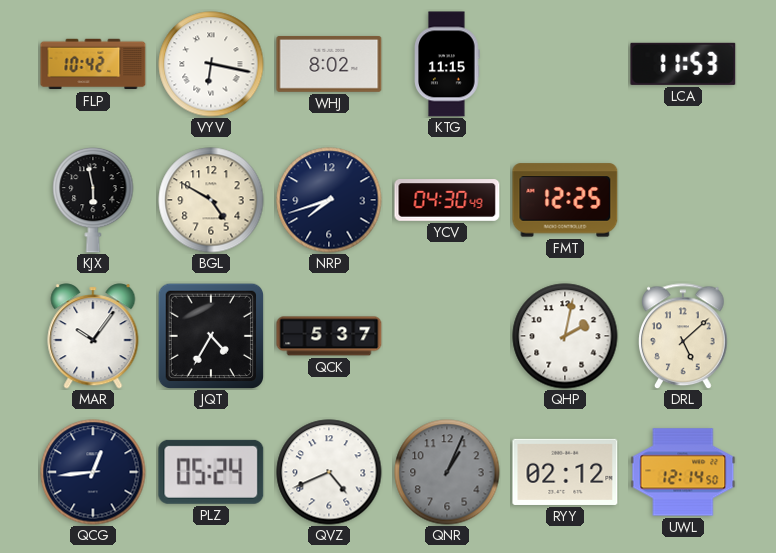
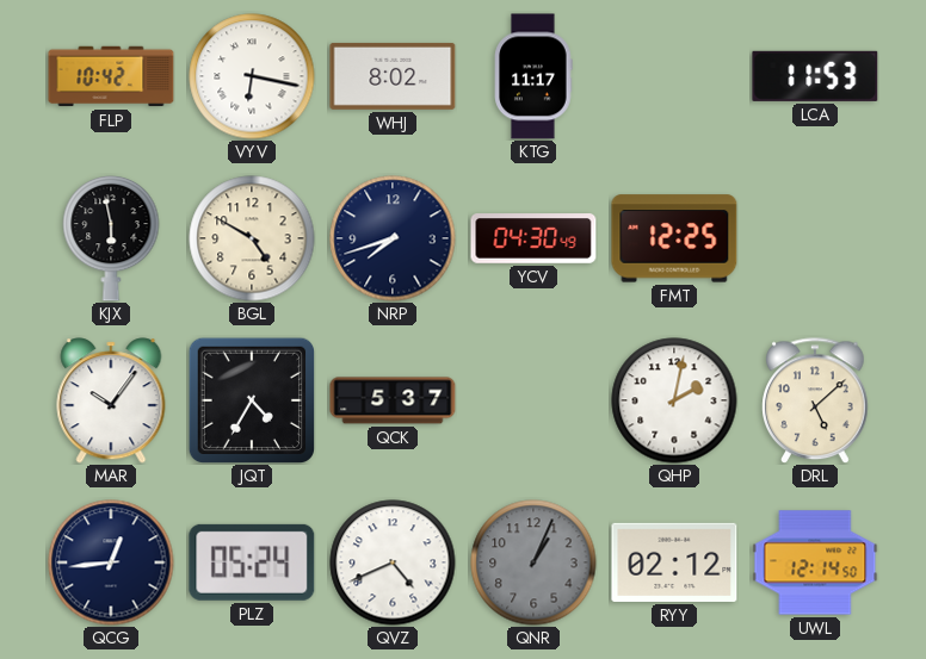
KTG: 11:15 -> 11:17 (533, 76)
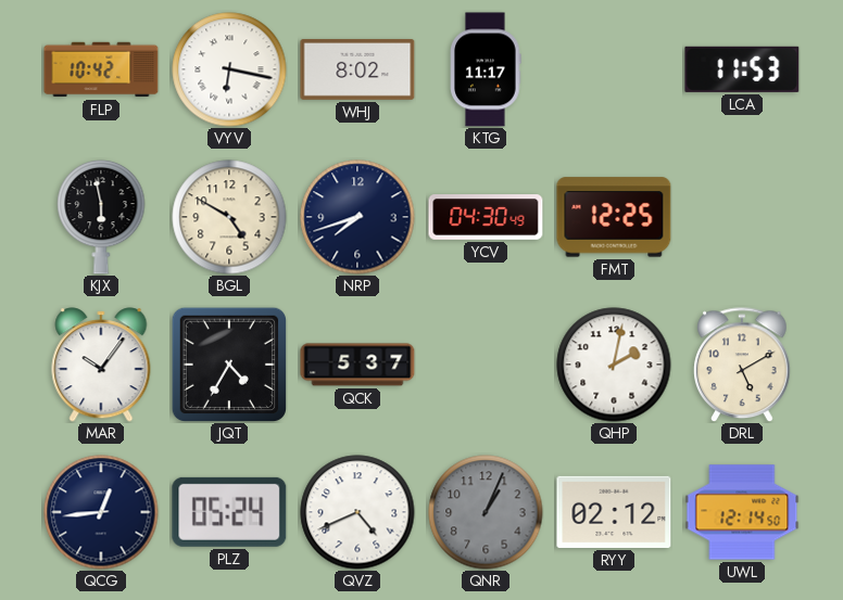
DRL: 5:08 -> 5:10 (742, 365)
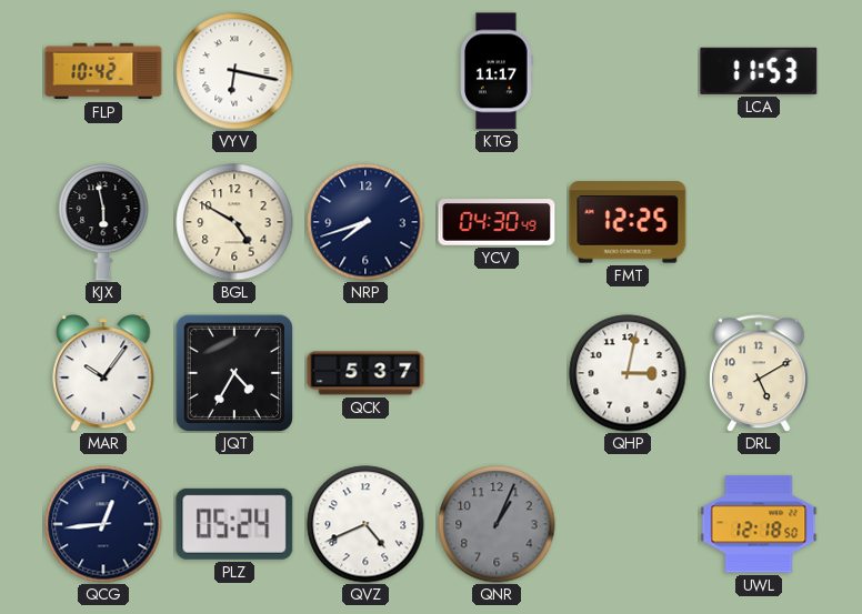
WHJ: 8:02 -> none (357, 69)
QHP: 2:02 -> 3:02 (628, 373)
RYY: 02:12 -> none (614, 512)
UWL: 12:14 -> 12:18 (759, 524)
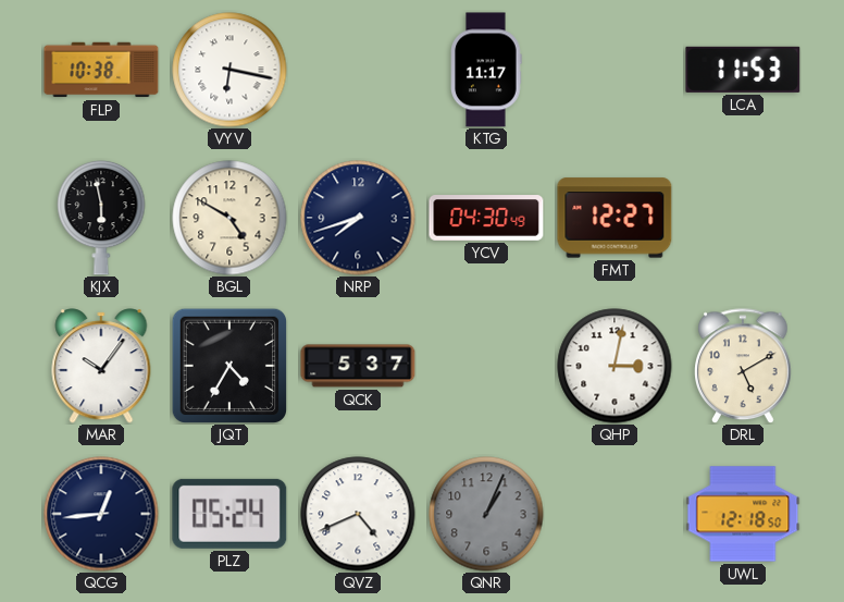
FLP: 10:42 -> 10:38 (101, 70)
FMT: 12:25 -> 12:27 (615, 218)
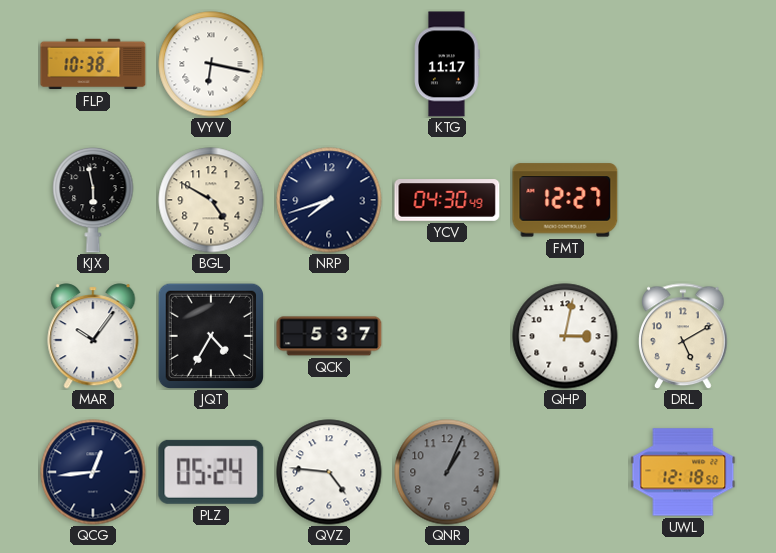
LCA: 11:53 -> none (743, 70)
QVZ: 4:41 -> 4:46 (329, 472)
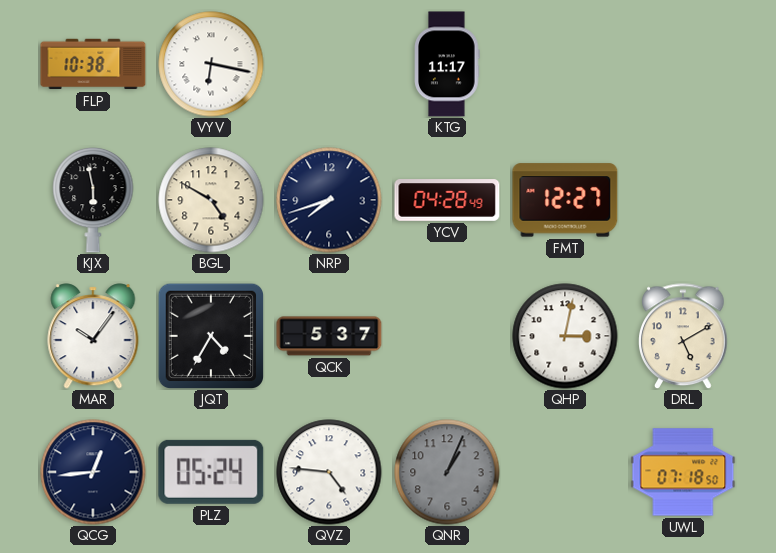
YCV: 04:30 -> 04:28 (447, 200)
UWL: 12:18 -> 07:18 (683, 472)
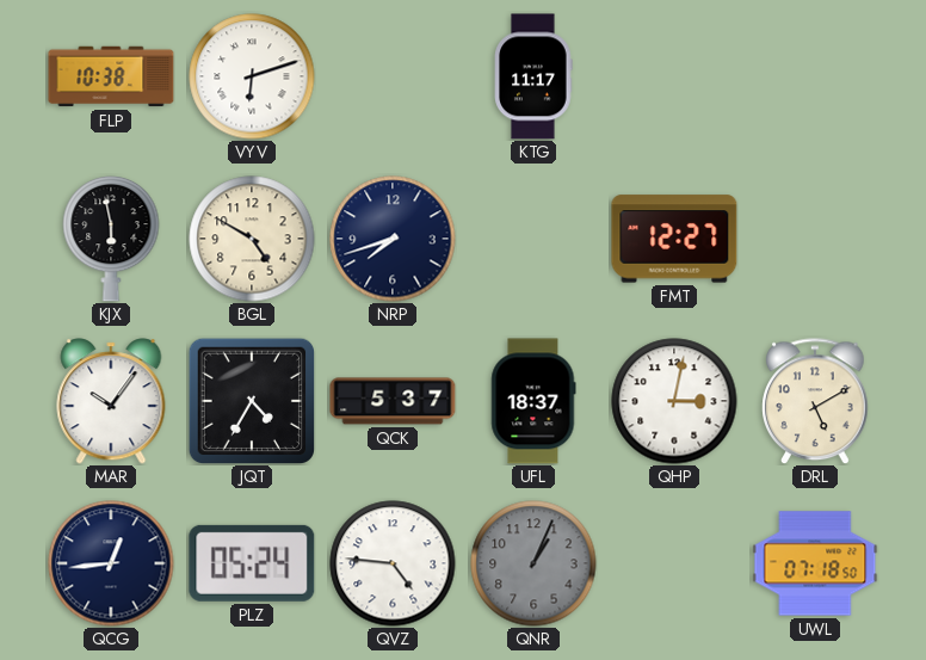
VYV: 6:17 -> 6:12 (252, 76)
YCV: 04:28 -> none (447, 200)
UFL: none -> 18:37 (533, 401)
